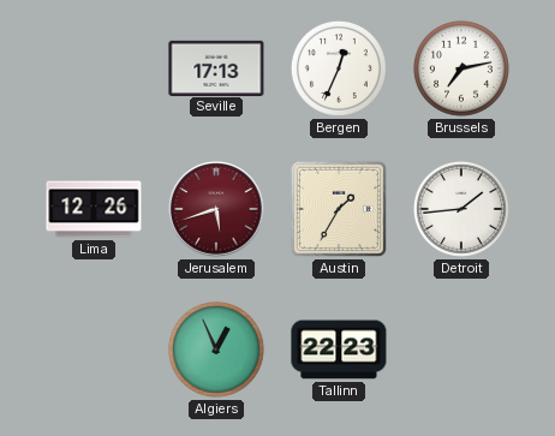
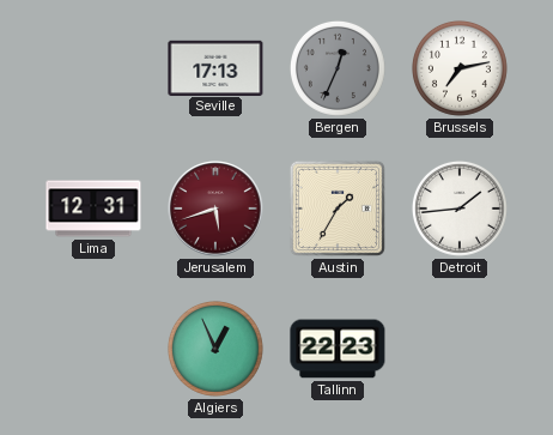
Bergen dial: white -> grey (338, 68)
Lima: 12:26 -> 12:31 (93, 209)
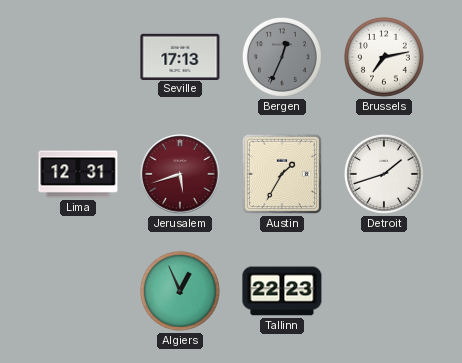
Detroit: 1:44 -> 1:42 (384, 174)
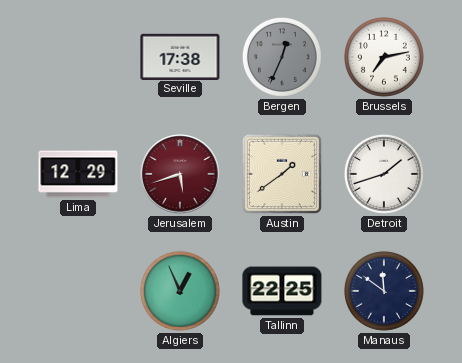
Seville: 17:13 -> 17:38 (180, 56)
Lima: 12:31 -> 12:29 (78, 174)
Austin: 1:35 -> 1:39 (282, 174)
Tallinn: 22:23 -> 22:25 (282, 291)
Manaus: none -> 11:51 (384, 291)
